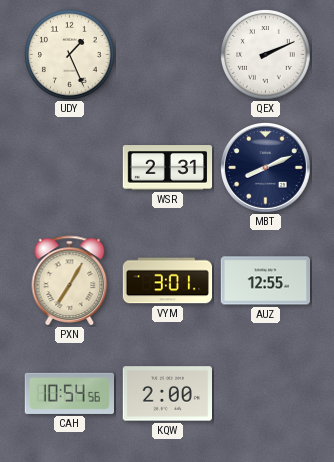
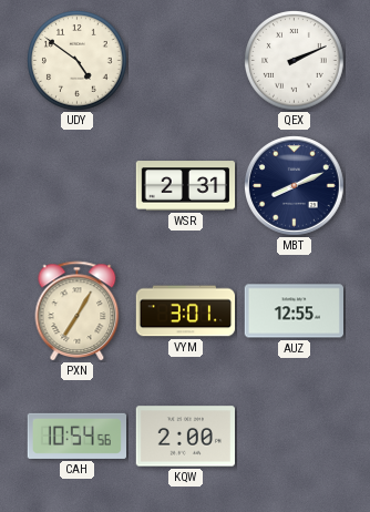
UDY: 1:26 -> 4:51 (78, 61)
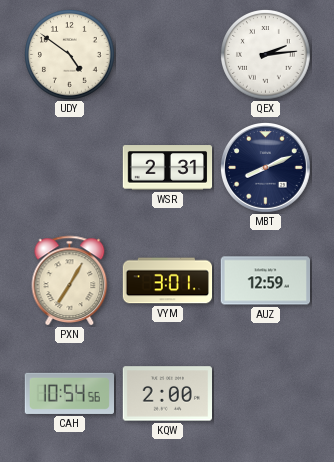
QEX: 2:11 -> 2:14 (266, 55)
AUZ: 12:55 -> 12:59 (265, 281)
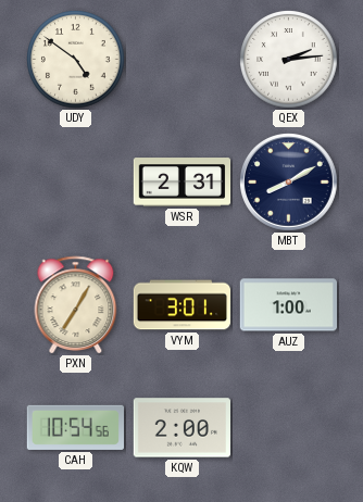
MBT: 8:11 -> 8:10 (289, 183)
AUZ: 12:59 -> 1:00 (288, 305)
